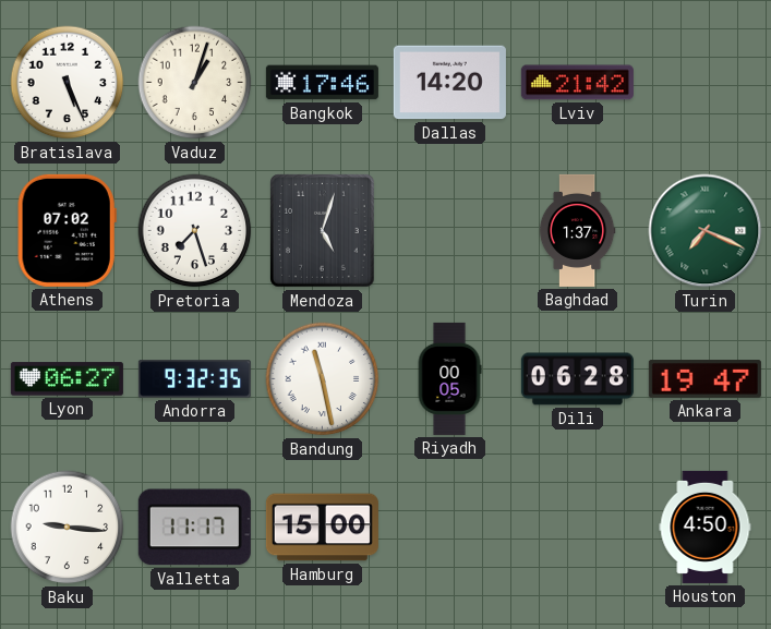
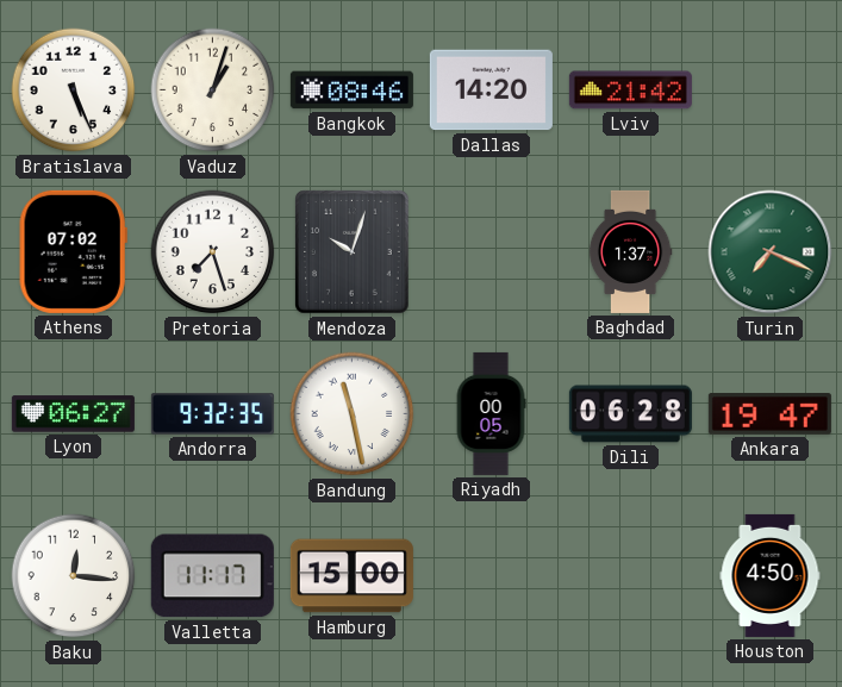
Bangkok: 17:46 -> 08:46 (351, 90)
Mendoza: 5:03 -> 10:03 (353, 252)
Baku: 9:16 -> 12:16 (74, 576)
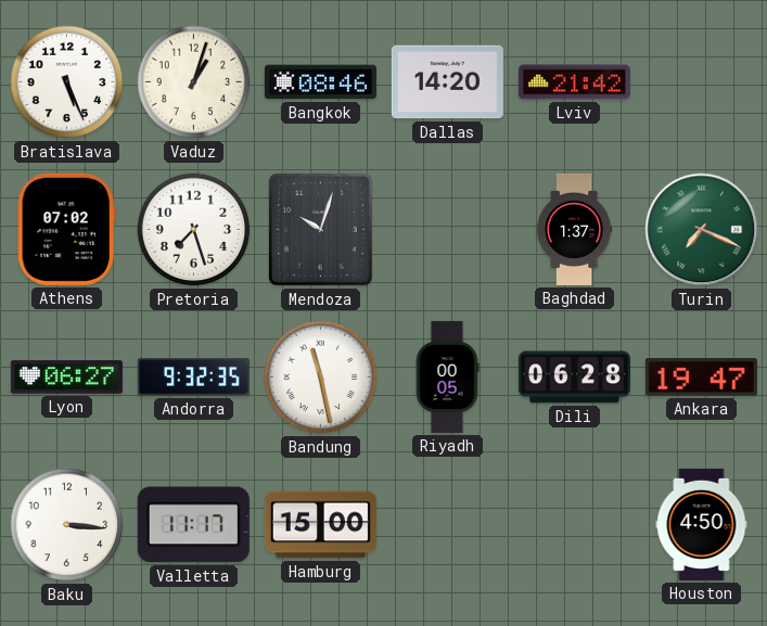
Baku: 12:16 -> 3:16 (67, 525)
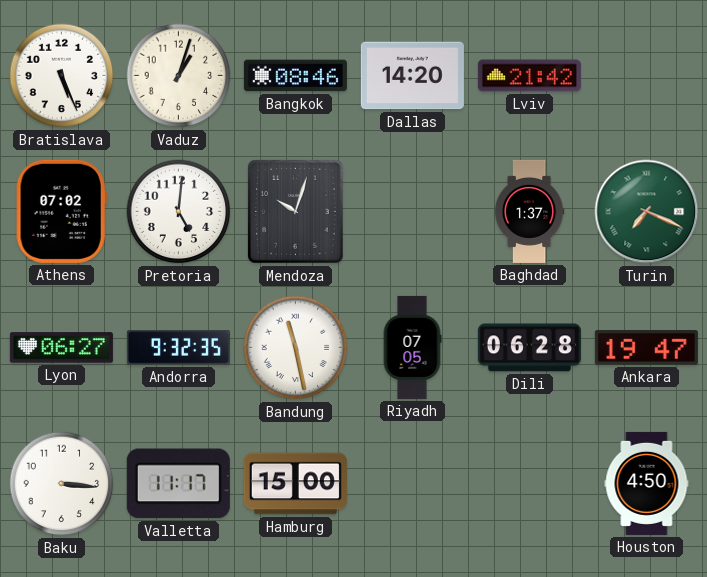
Pretoria: 7:27 -> 5:01 (179, 212)
Riyadh: 00:05 -> 07:05 (412, 347)
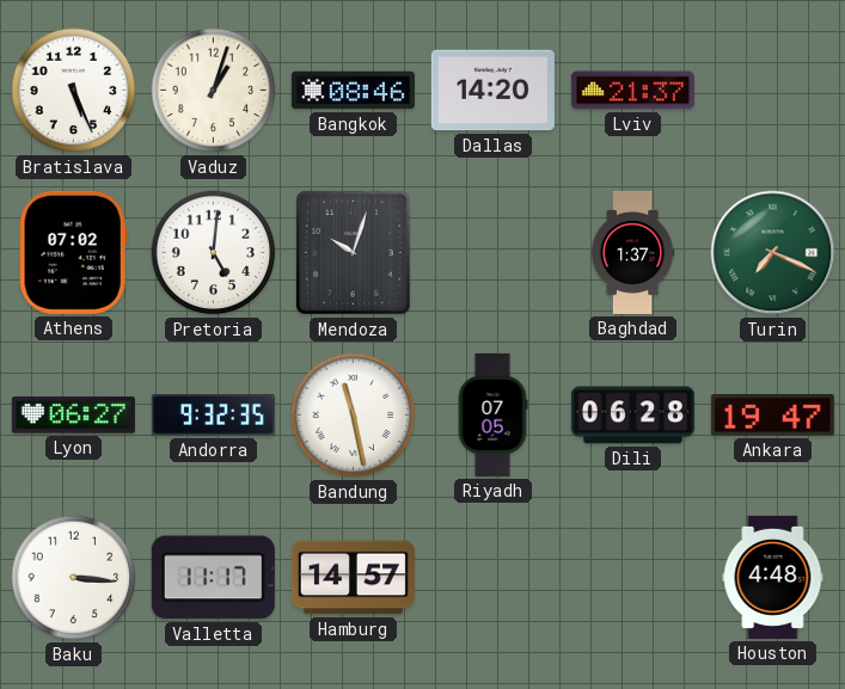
Lviv: 21:42 -> 21:37 (632, 91)
Hamburg: 15:00 -> 14:57 (353, 578)
Houston: 4:50 -> 4:48 (773, 577)
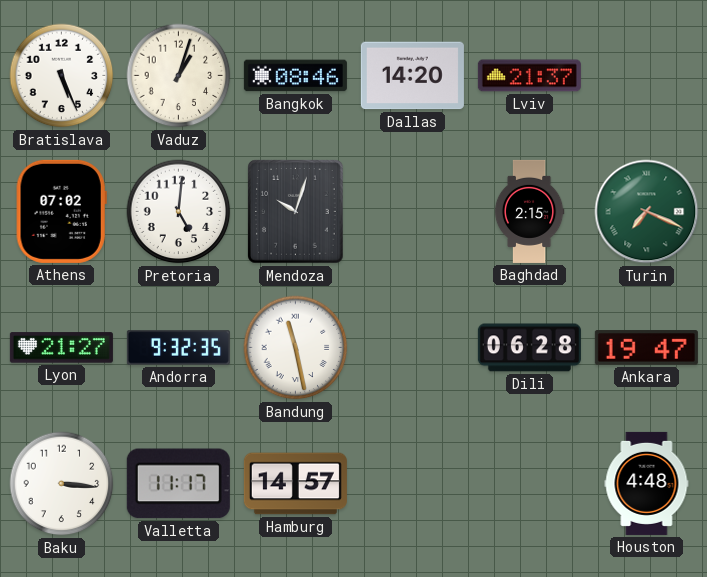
Baghdad: 1:37 -> 2:15 (529, 211)
Lyon: 06:27 -> 21:27 (61, 348)
Riyadh: 07:05 -> none (492, 414)
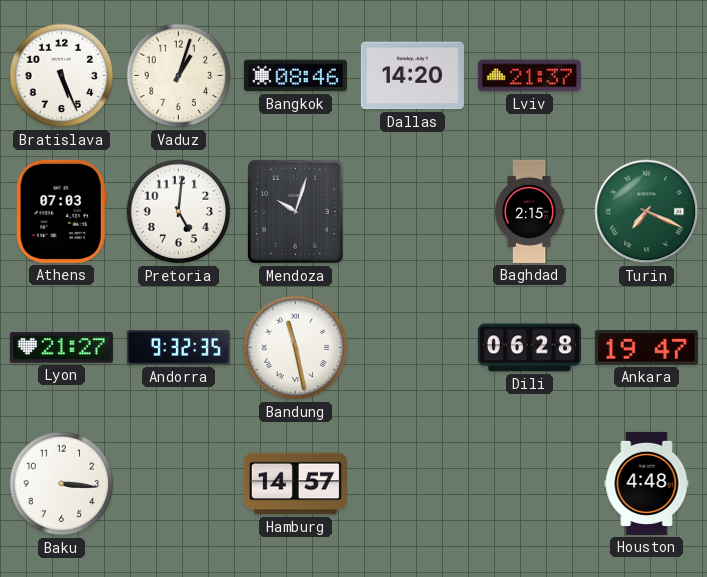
Athens: 07:02 -> 07:03 (61, 211)
Valletta: 11:17 -> none (178, 484)
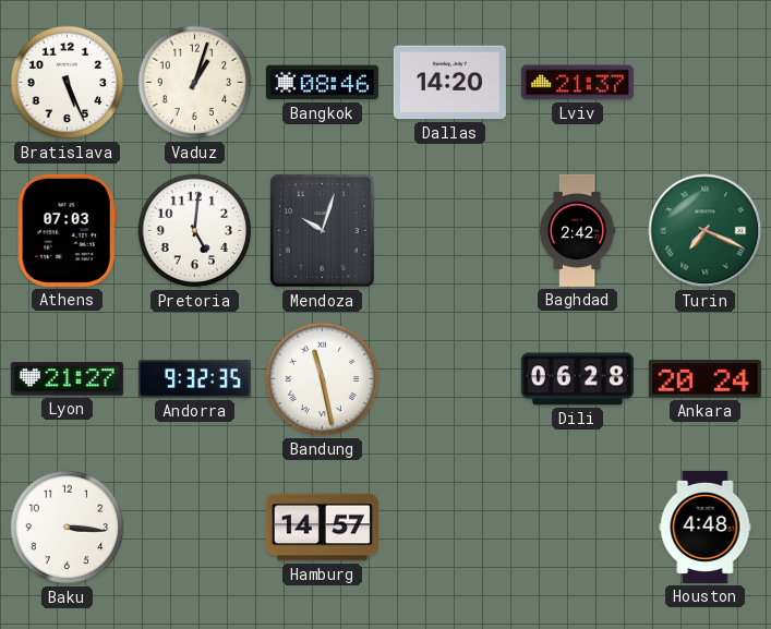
Baghdad: 2:15 -> 2:42 (577, 230)
Ankara: 19:47 -> 20:24 (704, 379)
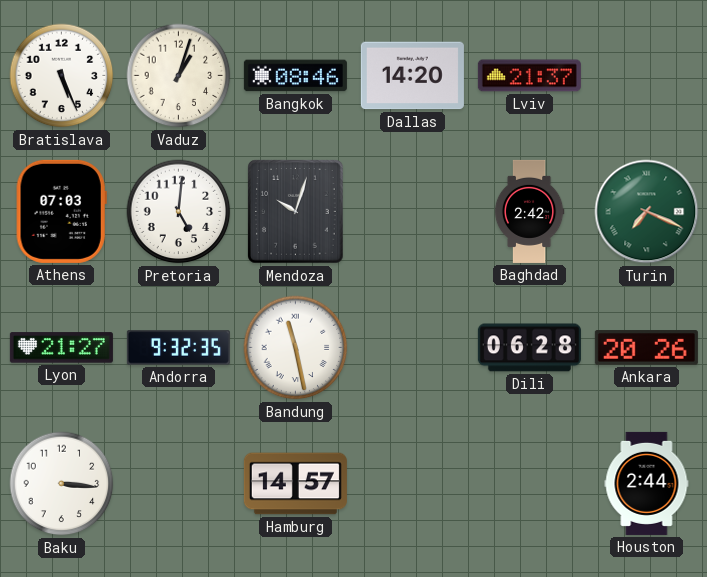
Ankara: 20:24 -> 20:26 (646, 348)
Houston: 4:48 -> 2:44 (647, 483)
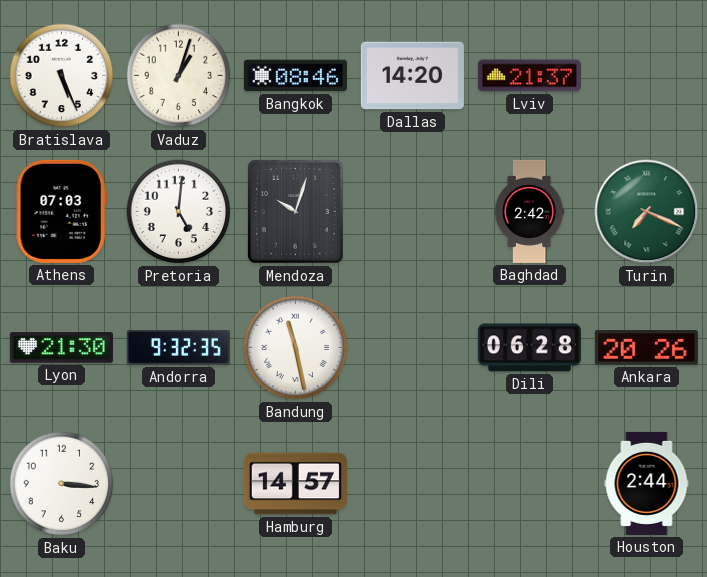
Lyon: 21:27 -> 21:30 (61, 348)
